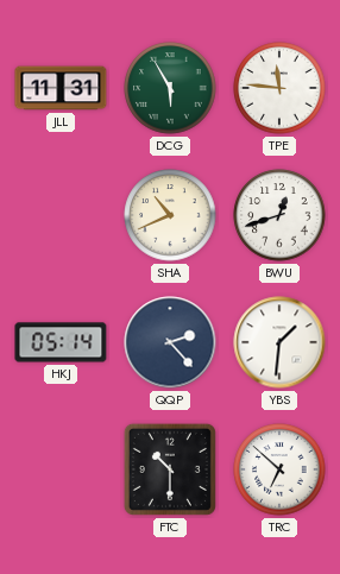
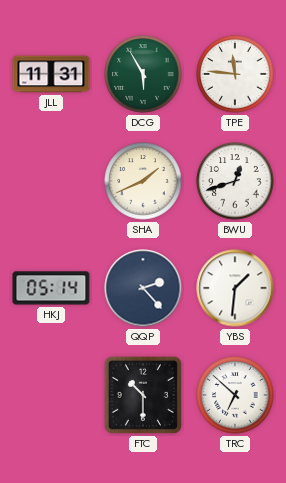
SHA: 10:41 -> 1:41 (143, 181)
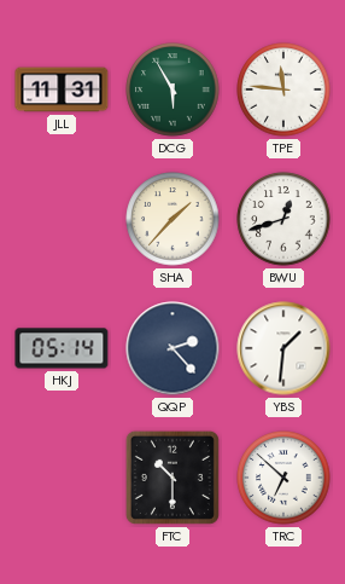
SHA: 1:41 -> 1:37 (172, 219)
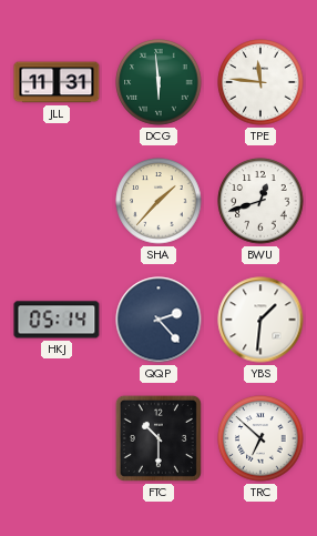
DCG: 5:55 -> 5:59 (158, 82)
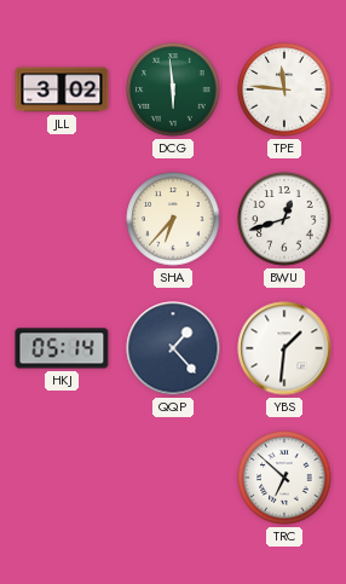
JLL: 11:31 -> 3:02 (62, 89)
SHA: 1:37 -> 6:37 (173, 219)
QQP: 2:23 -> 1:23 (173, 348)
FTC: 10:30 -> none (158, 438)
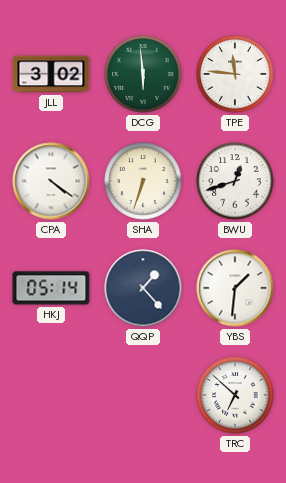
CPA: none -> 4:21 (51, 181)
SHA: 6:37 -> 6:33 (143, 181)
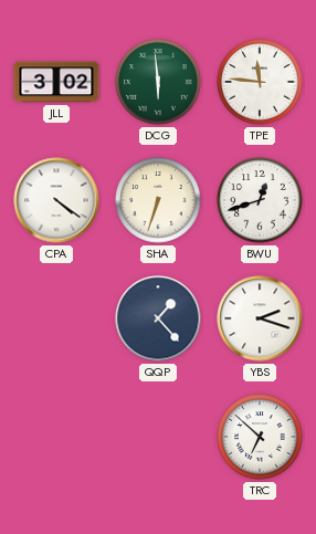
HKJ: 05:14 -> none (51, 288)
YBS: 1:31 -> 2:18 (260, 318)
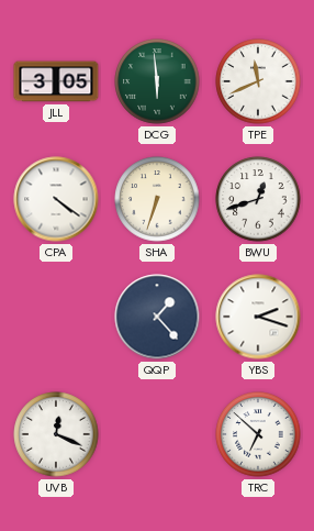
JLL: 3:02 -> 3:05 (56, 81)
TPE: 11:46 -> 11:41 (258, 81)
UVB: none -> 12:19 (56, 434)
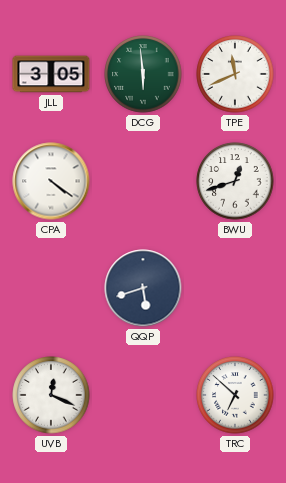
SHA: 6:33 -> none (157, 199)
QQP: 1:23 -> 5:42 (143, 288)
YBS: 2:18 -> none (258, 317)
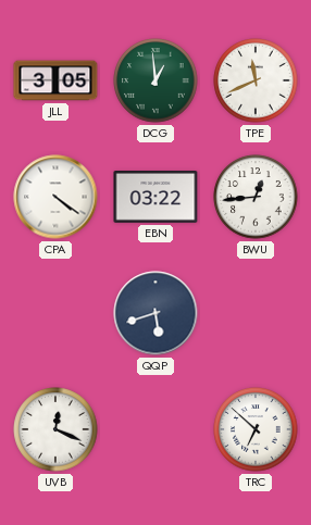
DCG: 5:59 -> 12:59 (155, 80)
EBN: none -> 03:22 (155, 197)
BWU: 12:42 -> 12:44 (256, 197)
